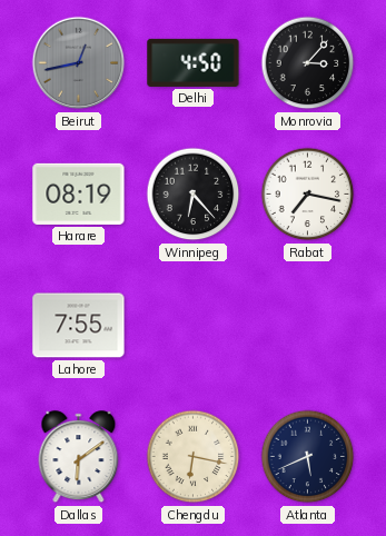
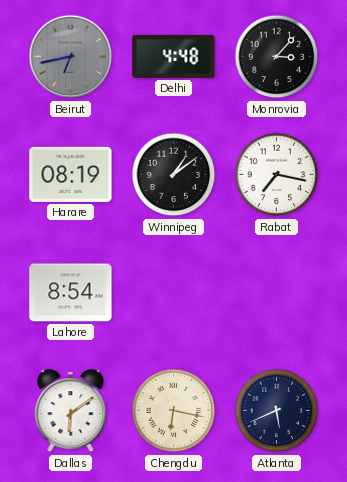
Beirut: 12:43 -> 6:43 (71, 57)
Delhi: 4:50 -> 4:48 (174, 56)
Winnipeg: 6:23 -> 1:09 (174, 175)
Lahore: 7:55 -> 8:54 (71, 293)
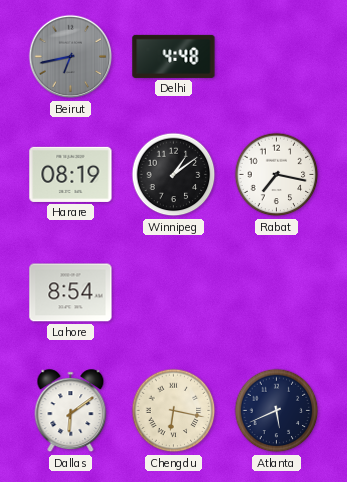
Monrovia: 3:07 -> none (277, 57)
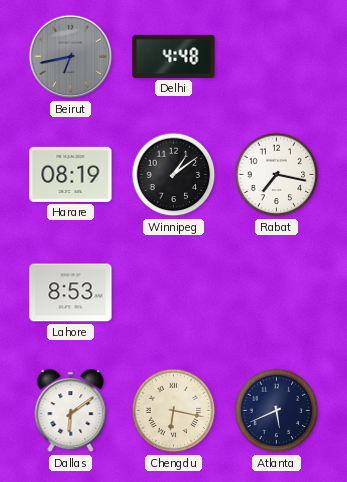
Lahore: 8:54 -> 8:53 (71, 293)
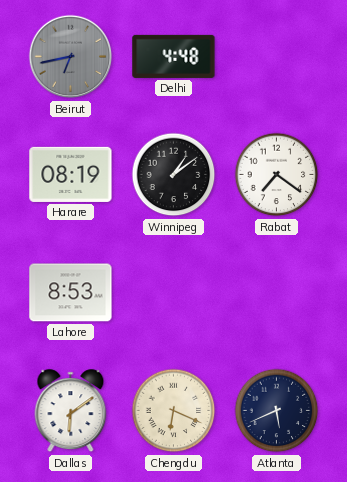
Rabat: 7:17 -> 7:21 (277, 175)
Chengdu: 6:17 -> 6:19 (174, 411)
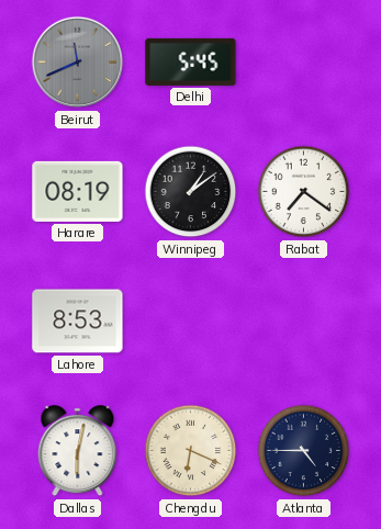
Beirut: 6:43 -> 11:41 (78, 63)
Delhi: 4:48 -> 5:45 (191, 61)
Dallas: 6:09 -> 6:02 (78, 451)
Atlanta: 5:41 -> 4:45 (304, 451)
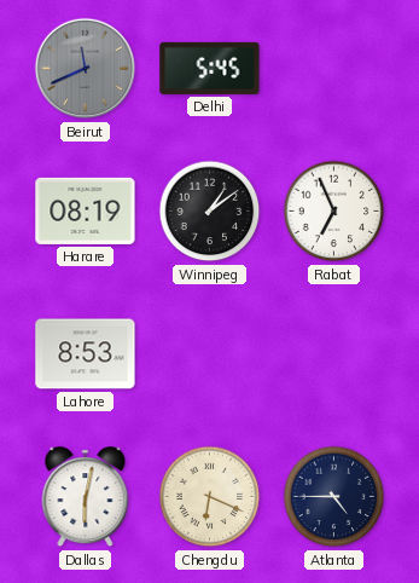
Rabat: 7:21 -> 6:56 (334, 212)
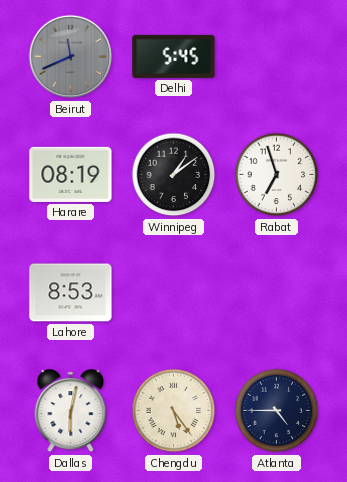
Rabat: 6:56 -> 6:57 (277, 175)
Chengdu: 6:19 -> 5:24 (174, 411)
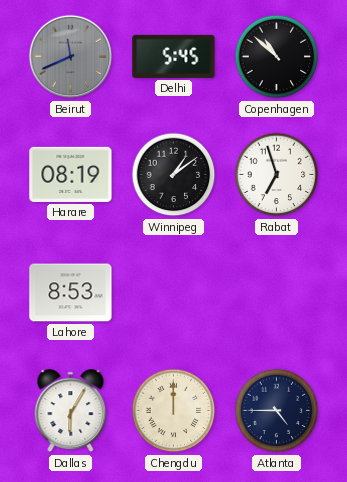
Copenhagen: none -> 10:52 (277, 57)
Dallas: 6:02 -> 6:05 (71, 411)
Chengdu: 5:24 -> 12:00 (174, 411)
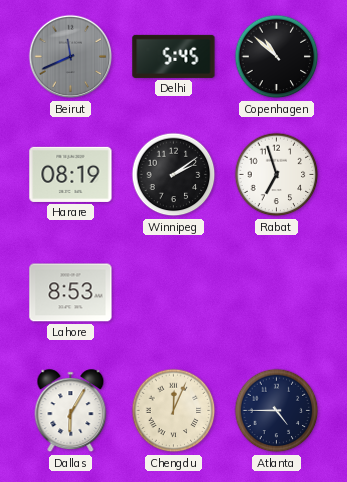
Winnipeg: 1:09 -> 2:09 (174, 175)
Chengdu: 12:00 -> 12:04 (174, 411)
